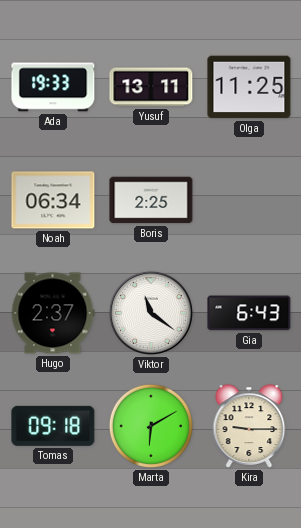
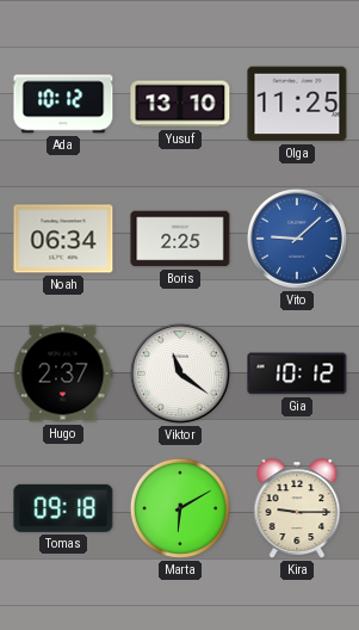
Ada: 19:33 -> 10:12 (63, 104)
Yusuf: 13:11 -> 13:10 (180, 104)
Vito: none -> 9:08 (297, 239)
Gia: 6:43 -> 10:12 (297, 373)
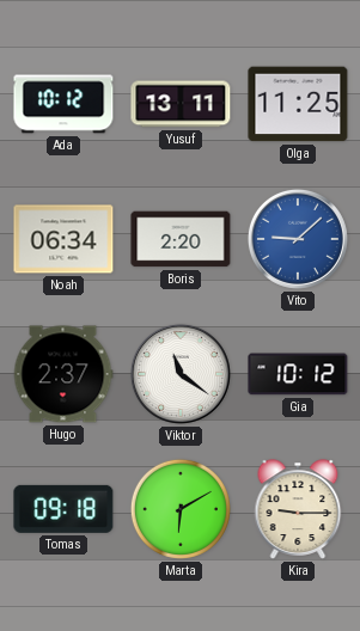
Yusuf: 13:10 -> 13:11 (181, 104)
Boris: 2:25 -> 2:20 (181, 239)
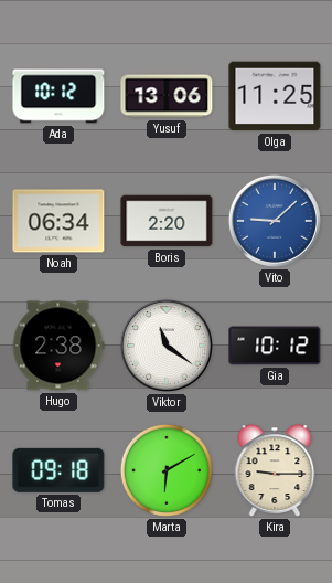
Yusuf: 13:11 -> 13:06 (167, 96)
Hugo: 2:37 -> 2:38 (58, 346)
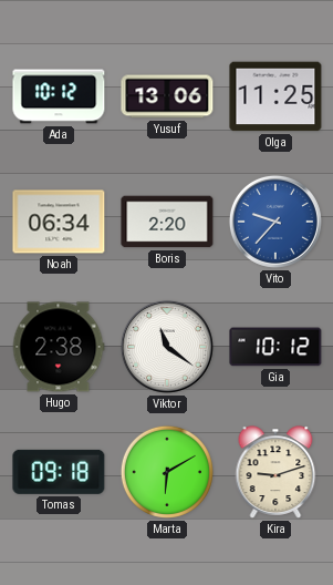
Vito: 9:08 -> 9:37 (275, 222)
Kira: 9:15 -> 9:12 (275, 472)
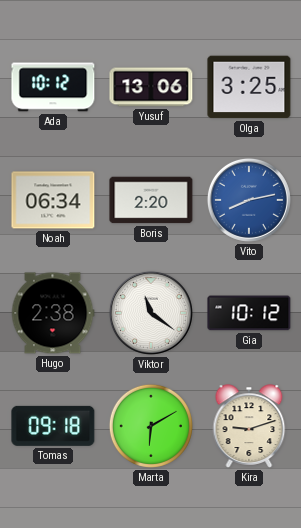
Olga: 11:25 -> 3:25 (249, 87)
Vito: 9:37 -> 8:13 (249, 200)
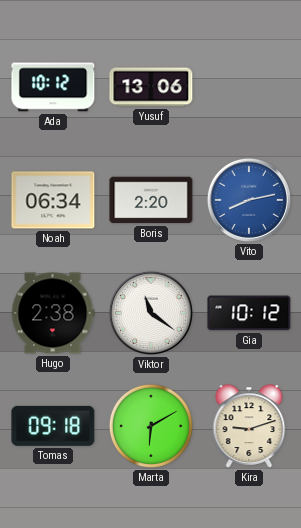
Olga: 3:25 -> none (249, 87)
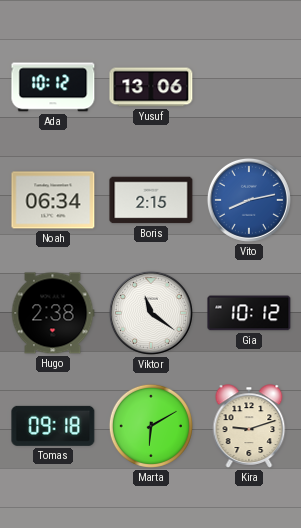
Boris: 2:20 -> 2:15 (151, 200)
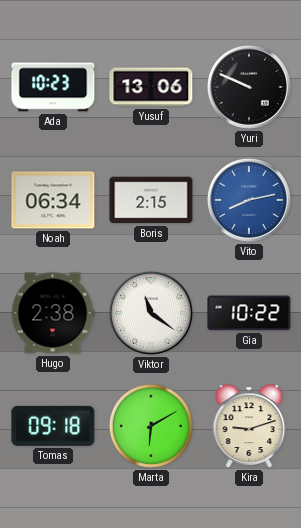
Ada: 10:12 -> 10:23 (53, 87)
Yuri: none -> 9:49 (249, 87)
Gia: 10:12 -> 10:22 (249, 313)
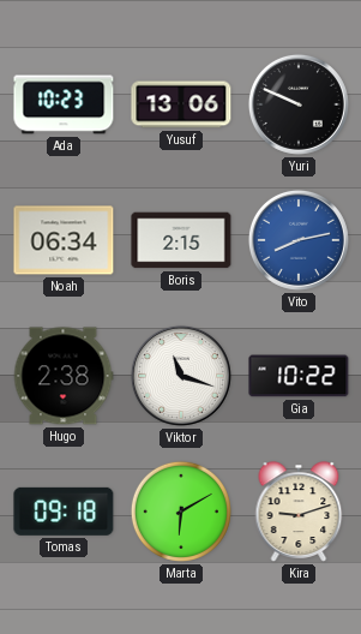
Viktor: 11:21 -> 11:18 (181, 376)
